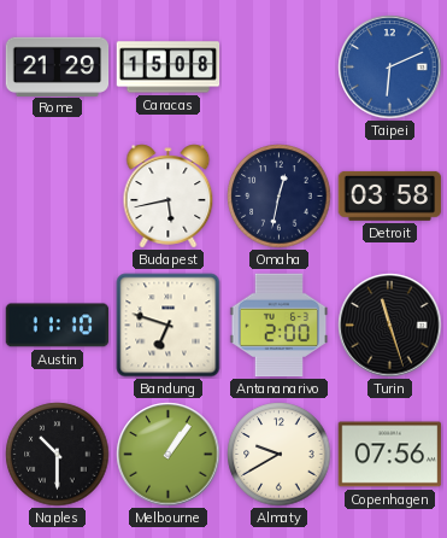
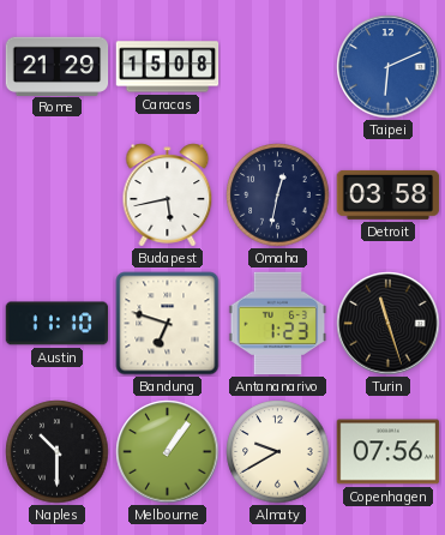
Antananarivo: 2:00 -> 1:23 (278, 324)
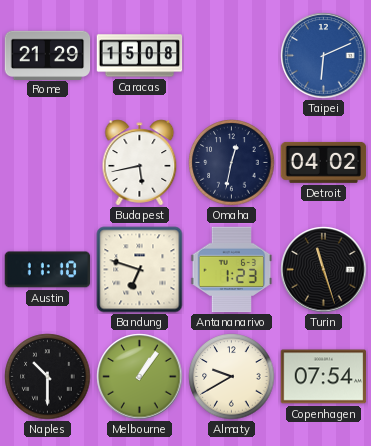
Detroit: 03:58 -> 04:02 (324, 162)
Copenhagen: 07:56 -> 07:54 (324, 377)
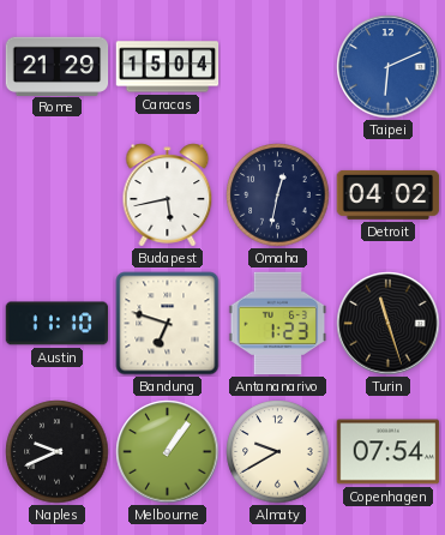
Caracas: 15:08 -> 15:04 (168, 67)
Naples: 10:30 -> 9:41 (58, 452)
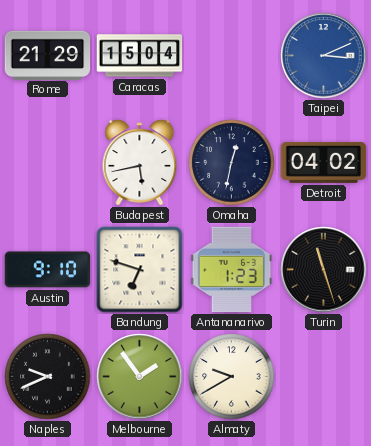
Taipei: 6:11 -> 3:11 (324, 56)
Austin: 11:10 -> 9:10 (48, 270)
Melbourne: 1:06 -> 1:54 (140, 377)
Copenhagen: 07:54 -> none (389, 452)
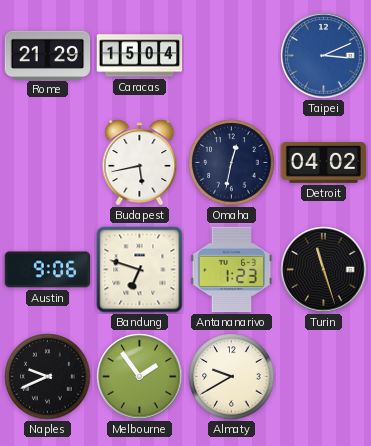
Austin: 9:10 -> 9:06 (48, 270)
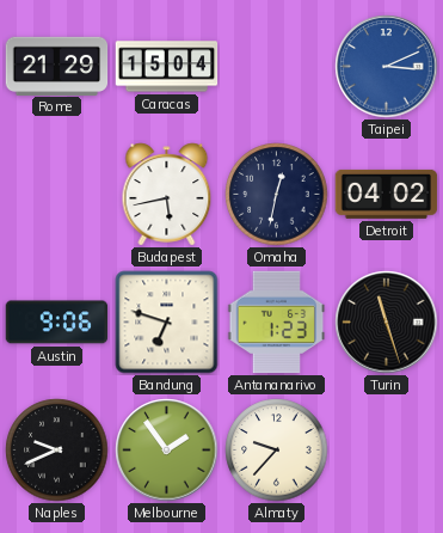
Almaty: 9:40 -> 9:37 (277, 451)
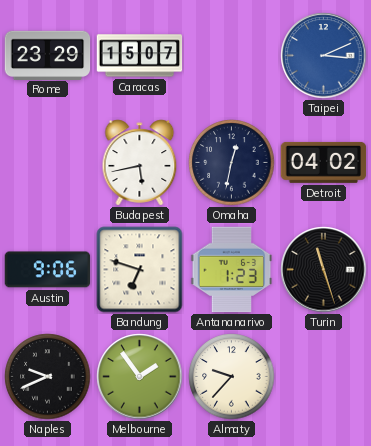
Rome: 21:29 -> 23:29 (48, 55)
Caracas: 15:04 -> 15:07 (140, 56)
